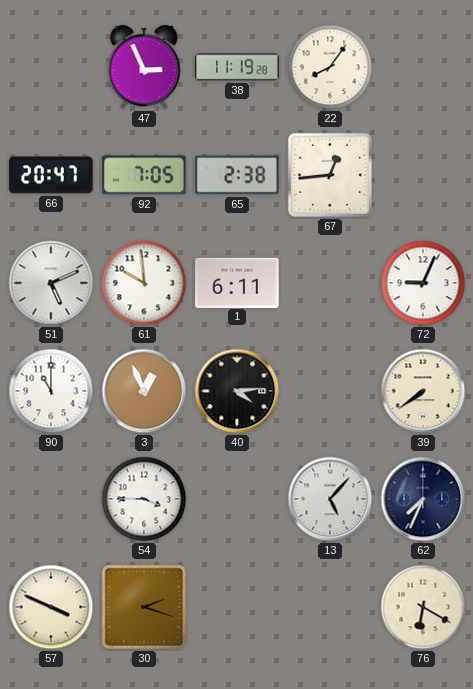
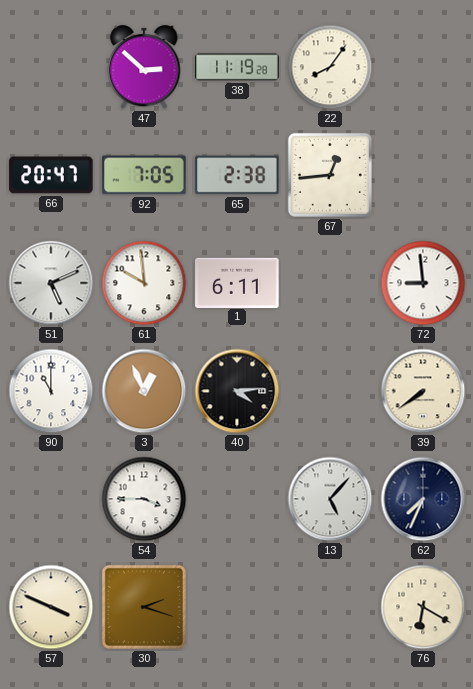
47: 2:56 -> 2:52 (144, 67)
72: 9:04 -> 8:59 (423, 283)
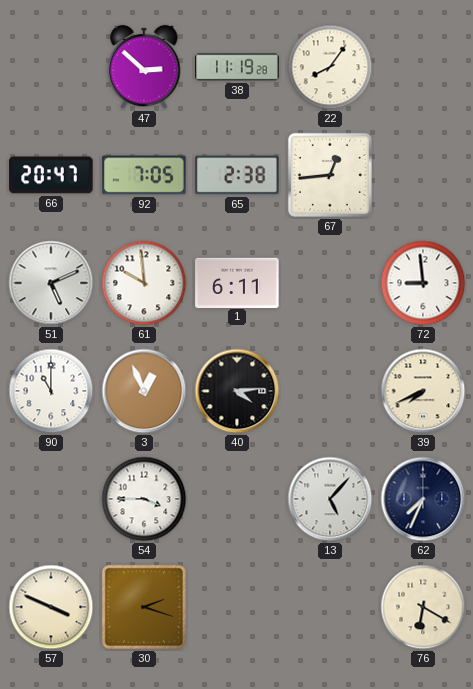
39: 7:39 -> 7:41 (423, 391)
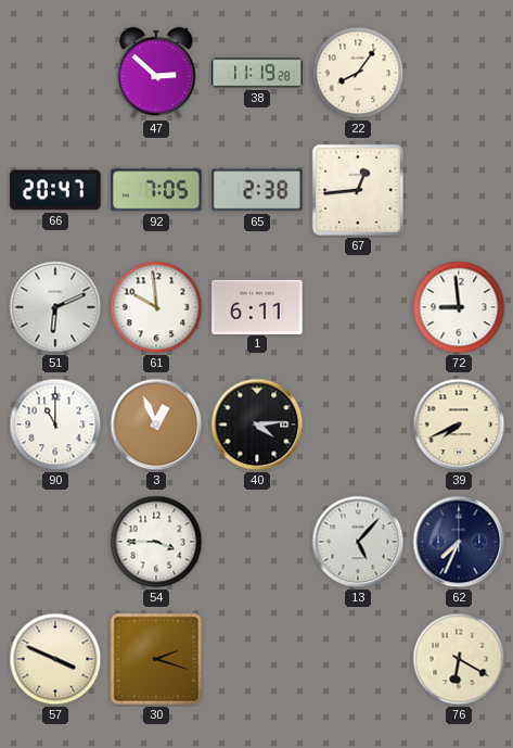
51: 5:11 -> 6:11 (55, 307)
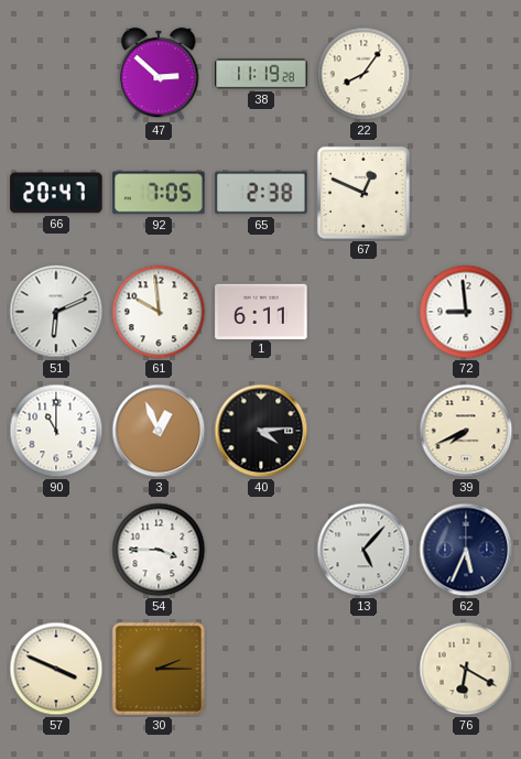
67: 12:44 -> 12:49 (363, 193)
62: 7:34 -> 5:34 (466, 550)
30: 2:18 -> 2:15 (159, 669)
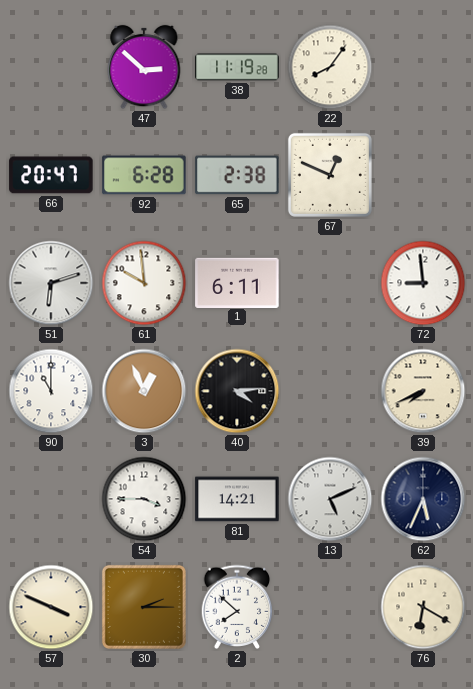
92: 7:05 -> 6:28 (144, 175)
51: 6:11 -> 6:12 (51, 283)
81: none -> 14:21 (237, 499)
13: 5:07 -> 5:11 (330, 499)
2: none -> 7:52 (237, 607)
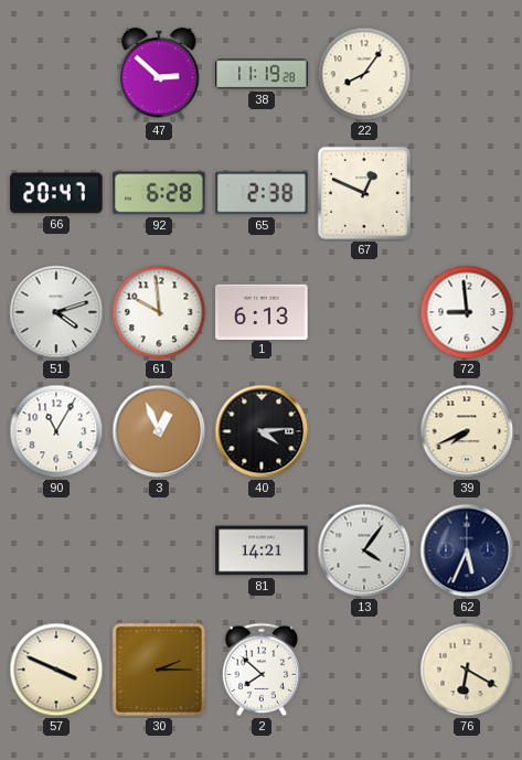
51: 6:12 -> 4:12 (56, 312)
1: 6:11 -> 6:13 (262, 311)
90: 11:00 -> 11:05 (56, 431)
54: 3:45 -> none (144, 499)
13: 5:11 -> 4:06 (364, 550)
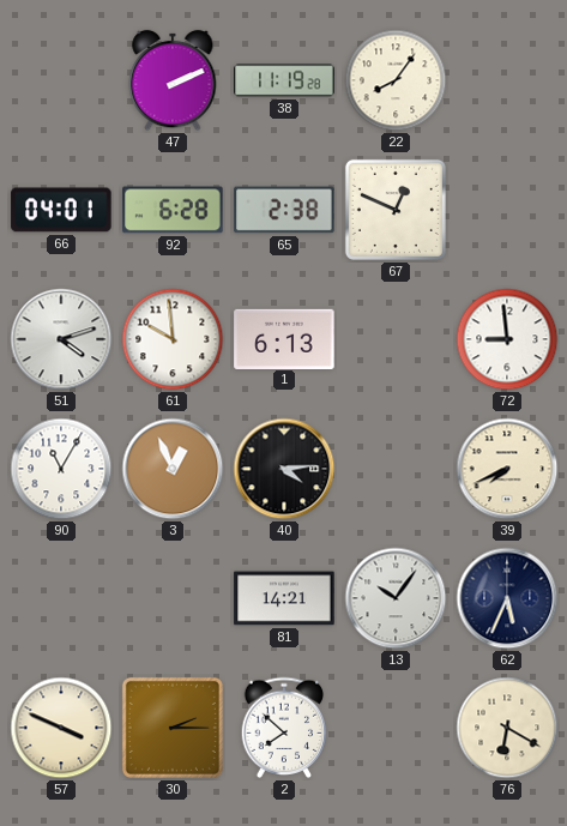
47: 2:52 -> 2:11 (173, 80)
66: 20:47 -> 04:01 (61, 210)
13: 4:06 -> 10:06 (396, 598)
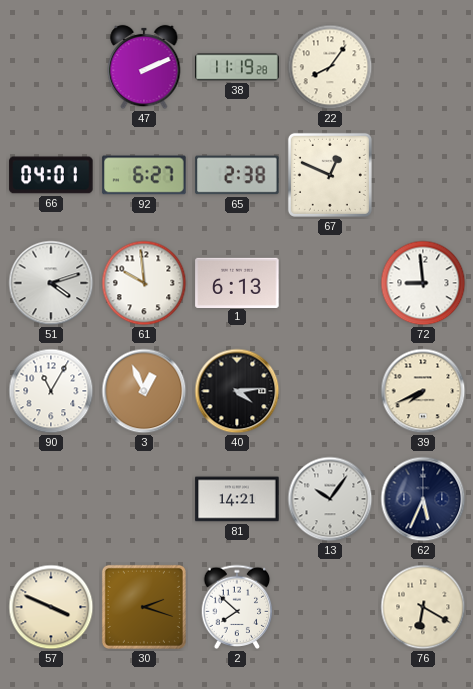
92: 6:28 -> 6:27 (144, 175)
30: 2:15 -> 2:18 (144, 607)
